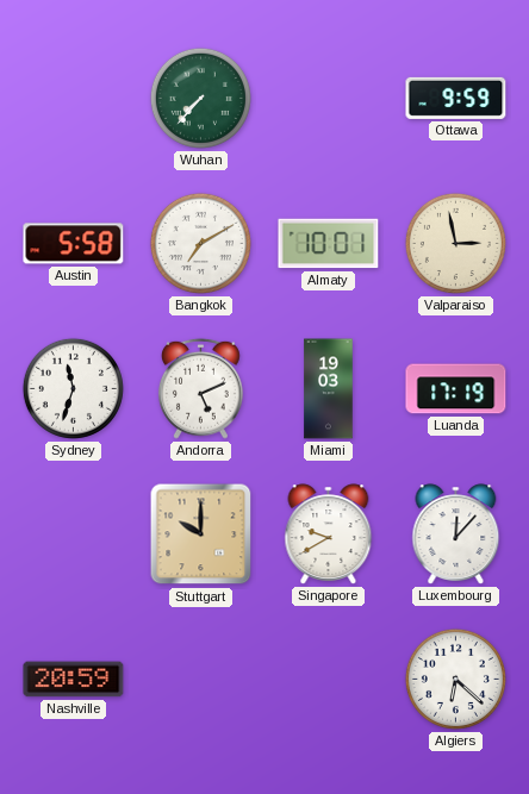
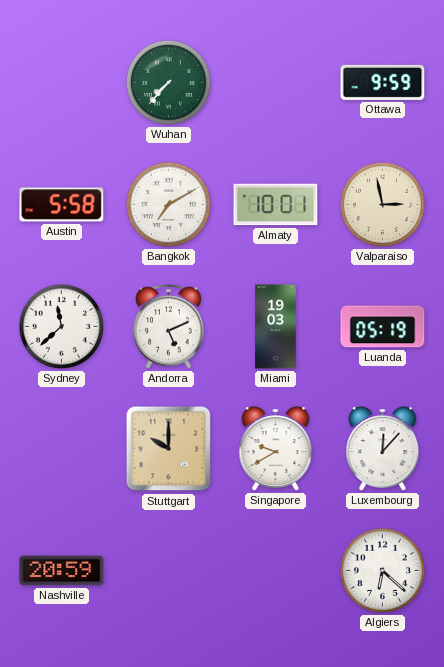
Sydney: 11:33 -> 11:38 (61, 326)
Luanda: 17:19 -> 05:19 (383, 327)
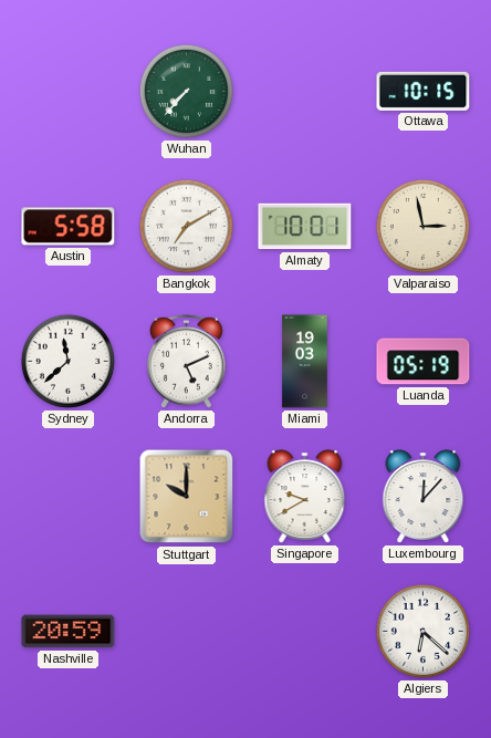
Ottawa: 9:59 -> 10:15 (424, 91)
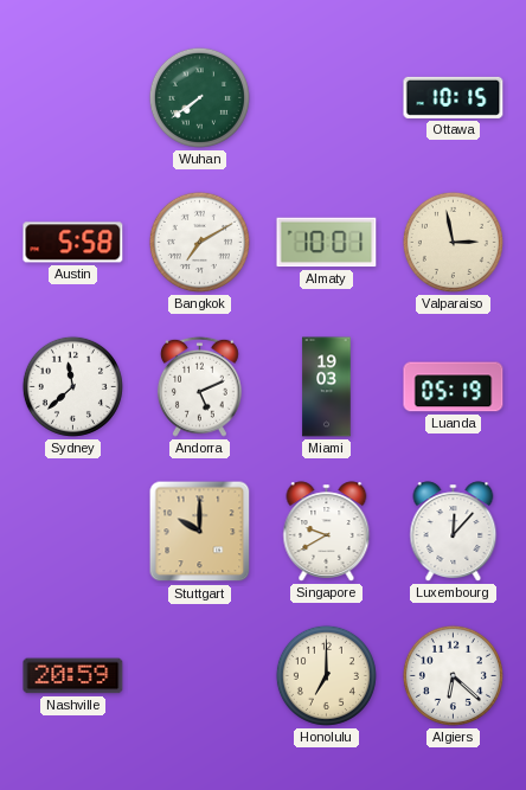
Wuhan: 7:37 -> 7:39 (199, 97)
Honolulu: none -> 7:00 (326, 675)
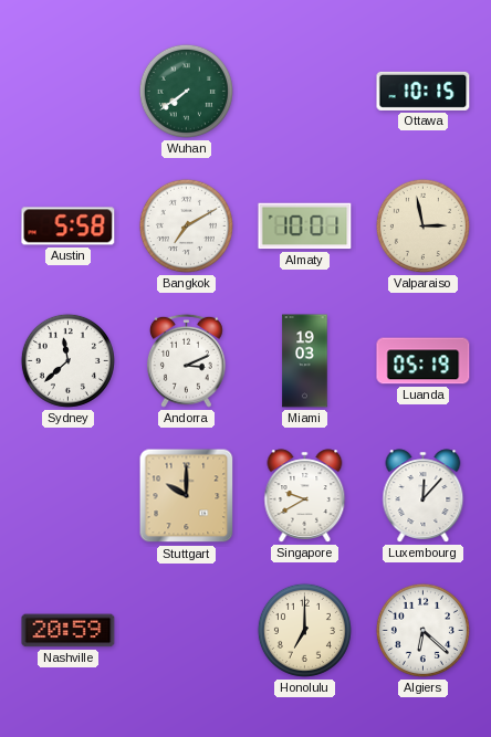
Andorra: 5:11 -> 3:11 (186, 360)
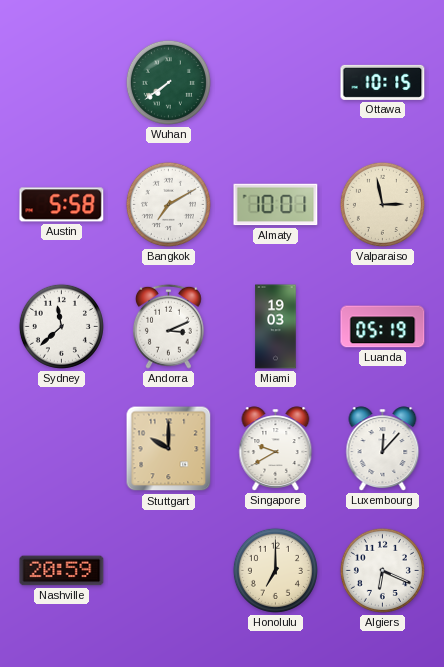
Algiers: 6:22 -> 6:19 (382, 570)
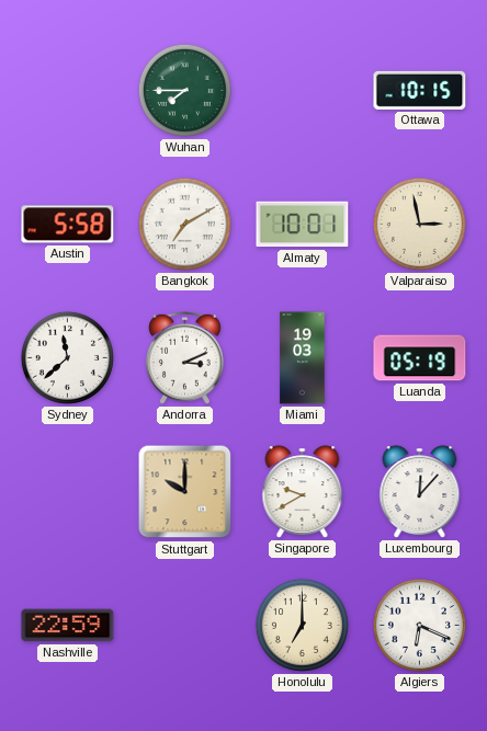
Wuhan: 7:39 -> 7:45 (184, 90)
Nashville: 20:59 -> 22:59 (68, 626)
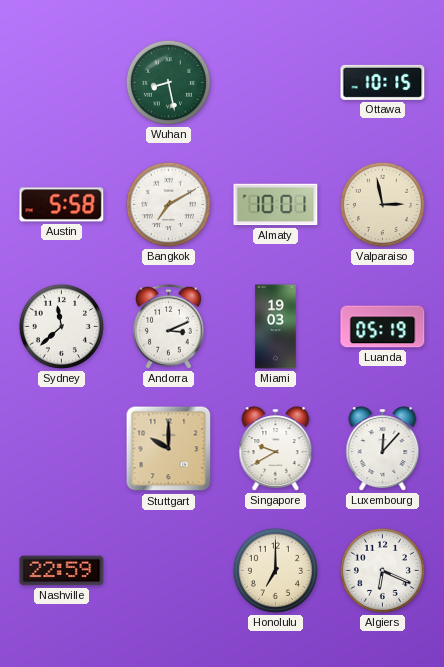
Wuhan: 7:45 -> 8:28 (168, 82)
